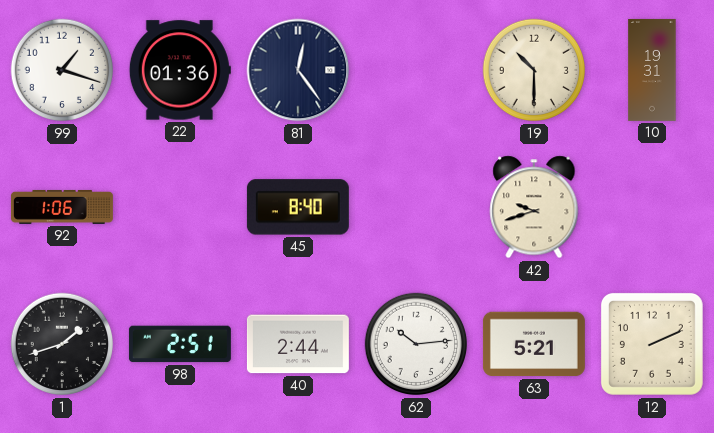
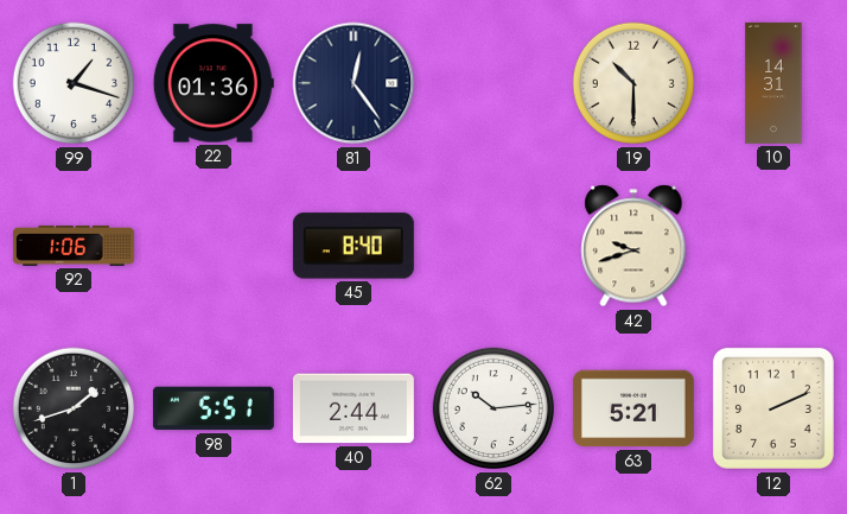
10: 19:31 -> 14:31 (773, 83)
98: 2:51 -> 5:51 (214, 408)
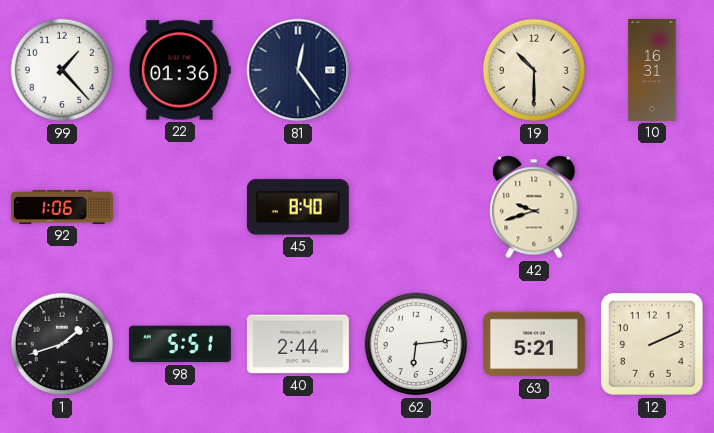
99: 1:18 -> 1:23 (62, 70)
10: 14:31 -> 16:31 (652, 70)
62: 10:14 -> 6:14 (416, 344)
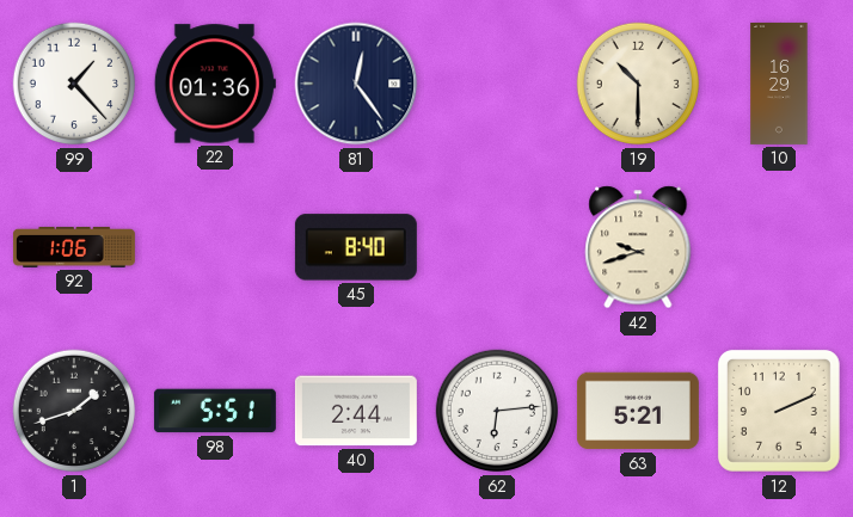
10: 16:31 -> 16:29 (779, 84)
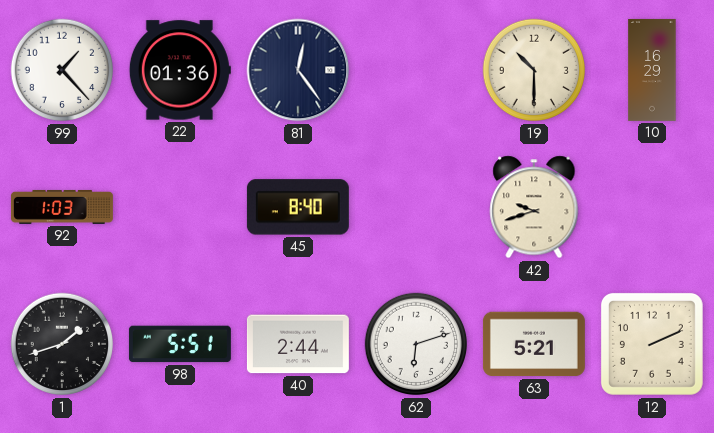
92: 1:06 -> 1:03 (62, 207)
62: 6:14 -> 6:12 (416, 344)
